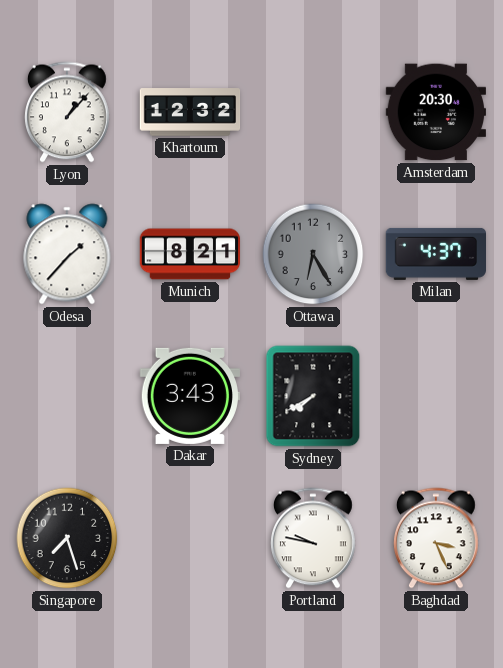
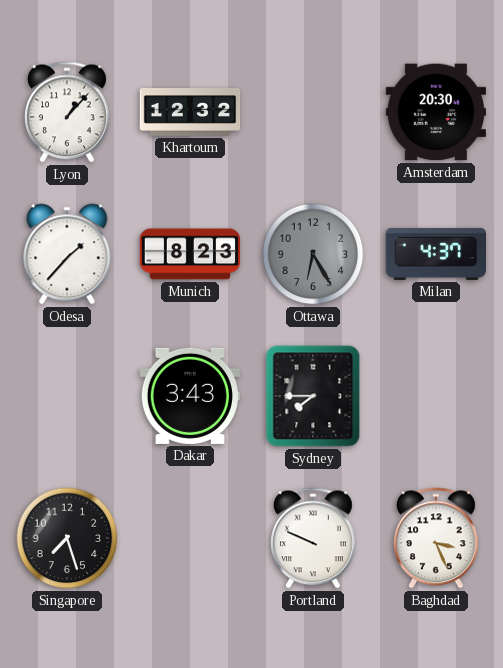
Munich: 8:21 -> 8:23 (190, 254)
Sydney: 7:40 -> 7:45 (313, 396)
Portland: 9:47 -> 9:49 (314, 538)
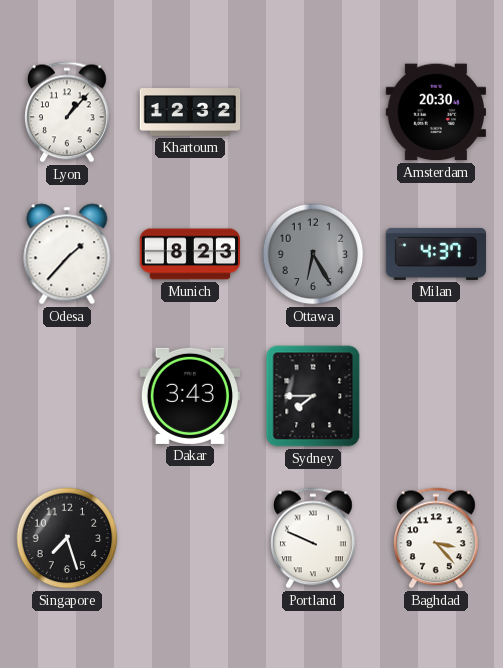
Baghdad: 3:26 -> 3:23 (437, 538)
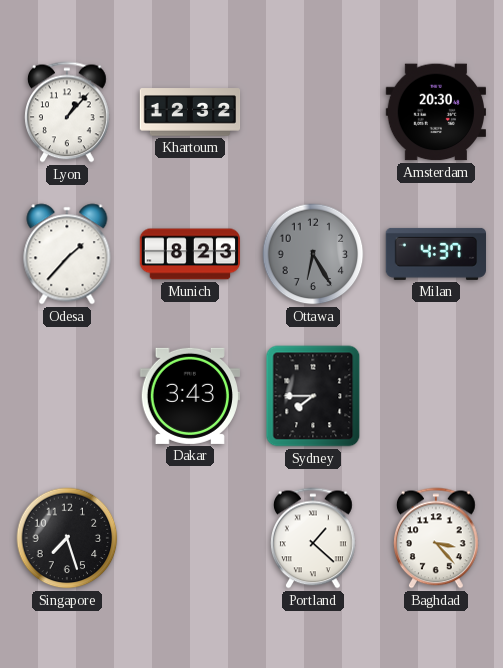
Portland: 9:49 -> 1:22 (314, 538)
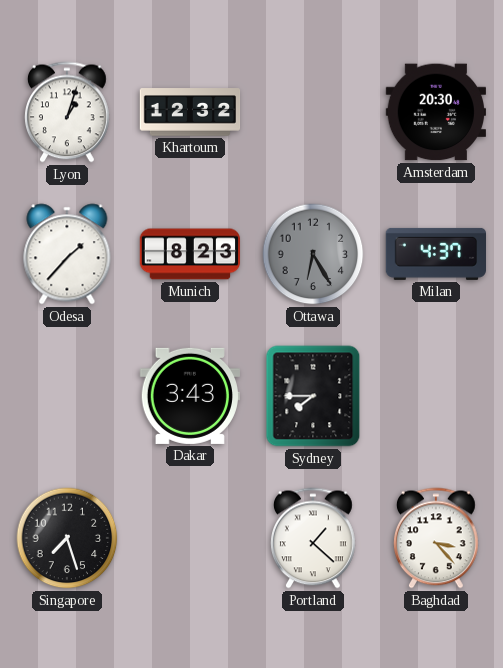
Lyon: 1:07 -> 1:03 (68, 112)
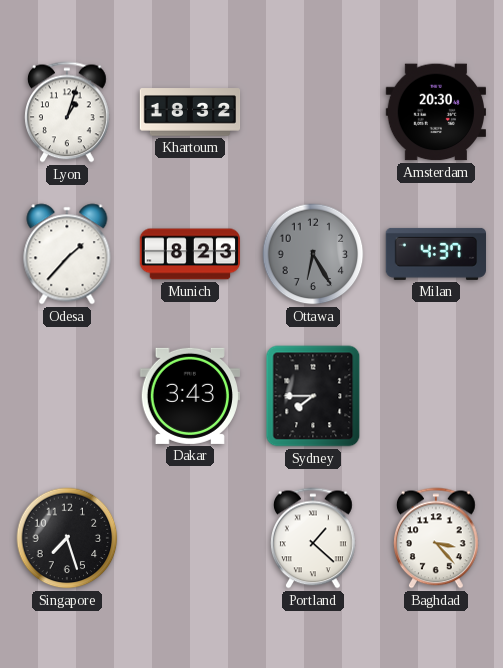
Khartoum: 12:32 -> 18:32 (190, 112)
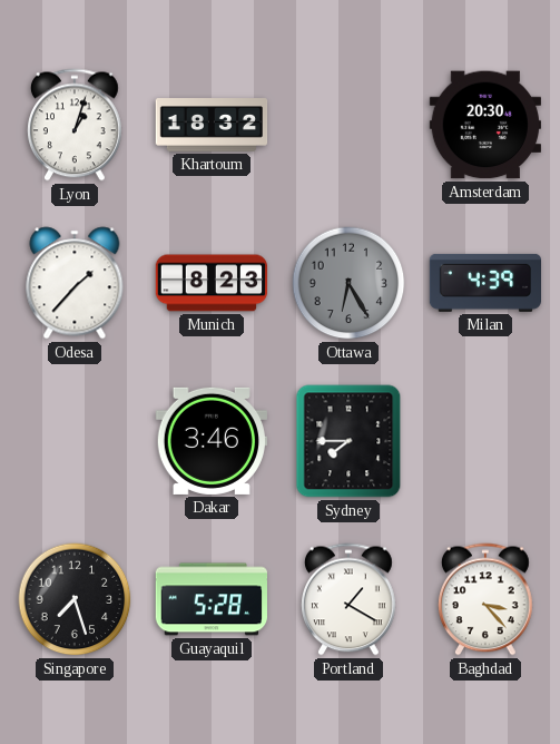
Milan: 4:37 -> 4:39 (484, 283)
Dakar: 3:43 -> 3:46 (212, 441)
Guayaquil: none -> 5:28 (210, 599)
Portland: 1:22 -> 1:20 (350, 599)
